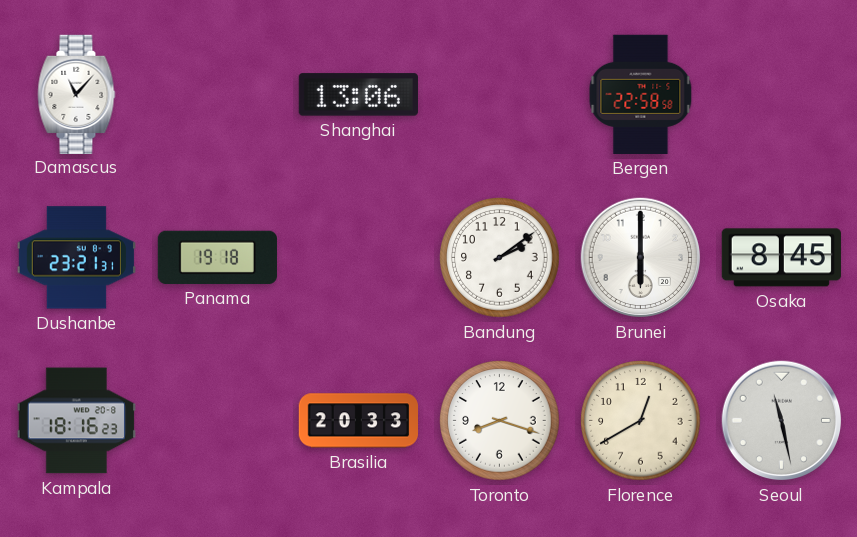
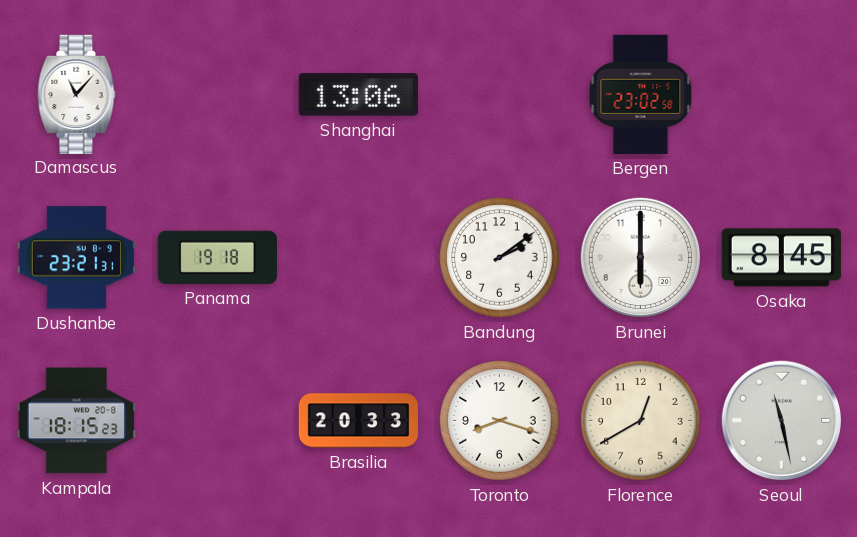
Bergen: 22:58 -> 23:02 (641, 94)
Kampala: 18:16 -> 18:15 (76, 421)
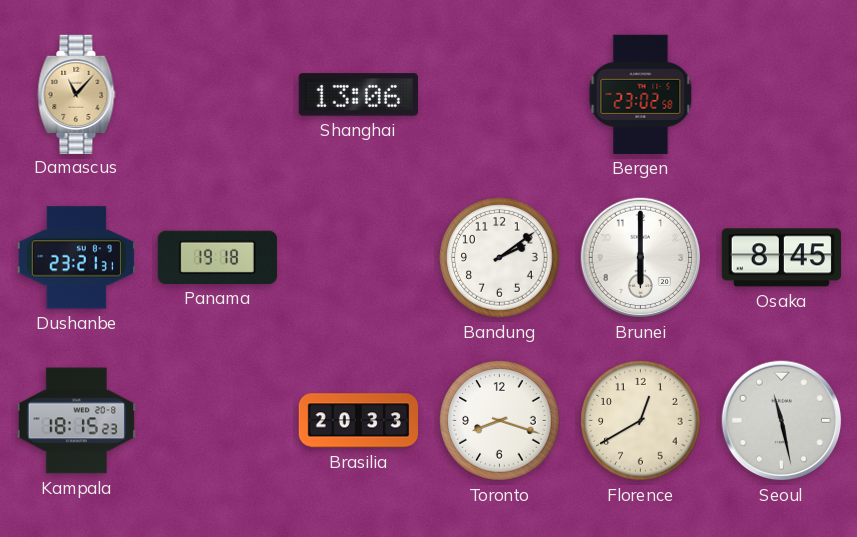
Damascus dial: white -> champagne (77, 94)
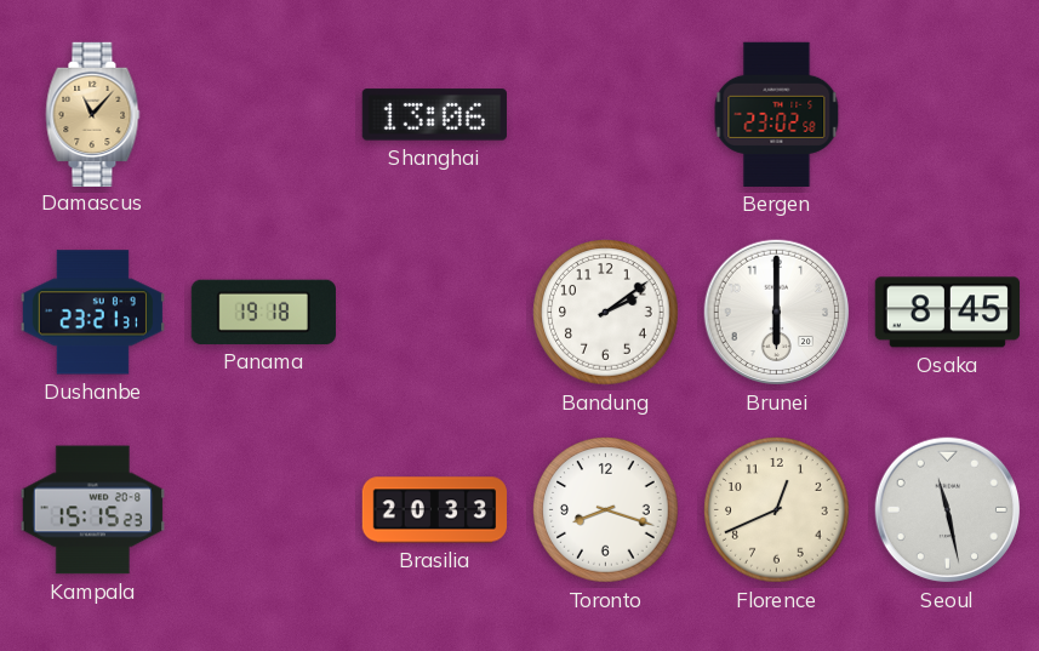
Kampala: 18:15 -> 15:15 (92, 510)
Florence: 12:40 -> 12:41 (777, 510)
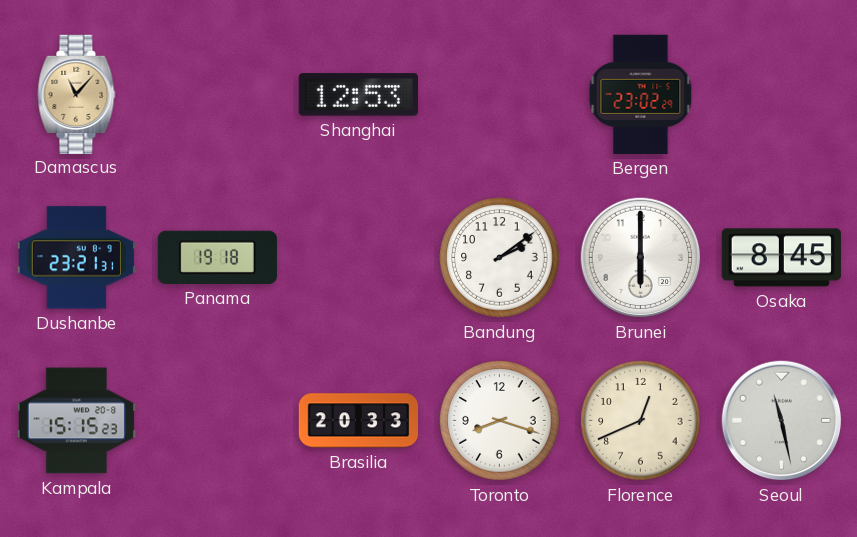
Shanghai: 13:06 -> 12:53 (358, 95)
Bergen: 23:02:58 -> 23:02:29 (641, 94)
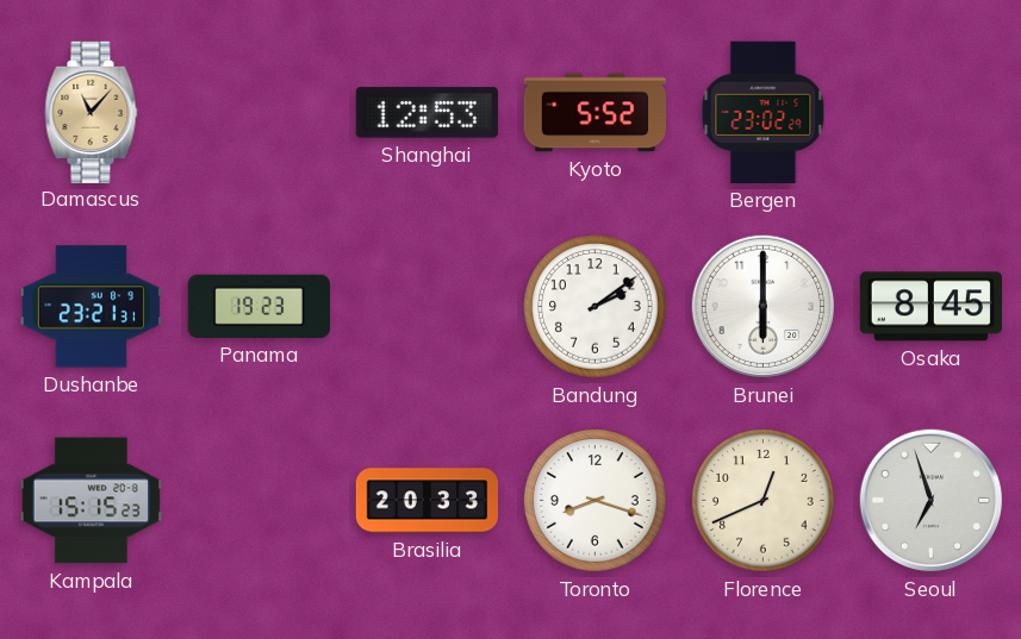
Kyoto: none -> 5:52 (594, 113)
Panama: 19:18 -> 19:23 (259, 306)
Seoul: 11:28 -> 6:57 (932, 501)
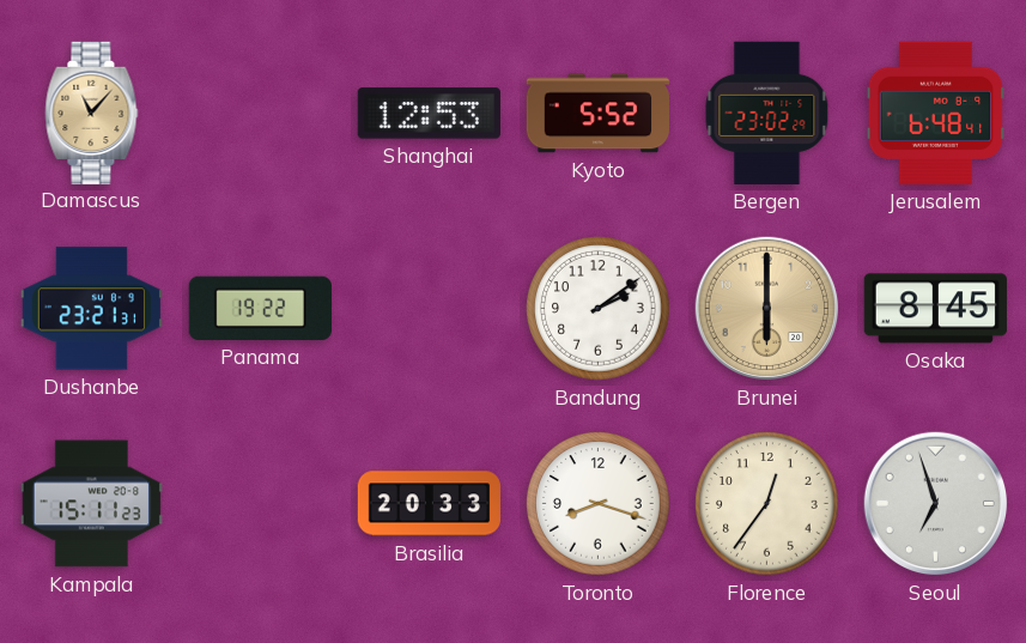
Jerusalem: none -> 6:48 (936, 113)
Panama: 19:23 -> 19:22 (260, 308)
Brunei dial: white -> champagne (767, 309)
Kampala: 15:15 -> 15:11 (91, 504)
Florence: 12:41 -> 12:36 (767, 504)
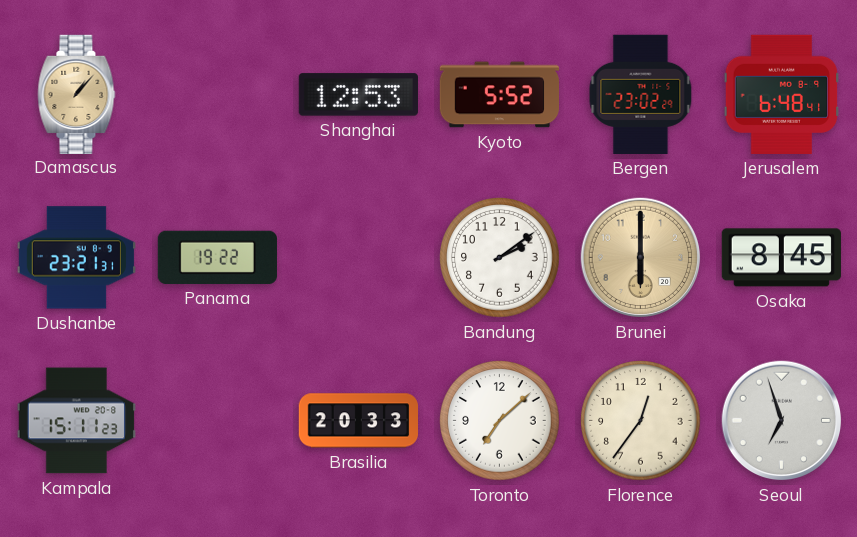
Damascus: 11:07 -> 1:07 (77, 94)
Toronto: 8:18 -> 7:08 (500, 421)
